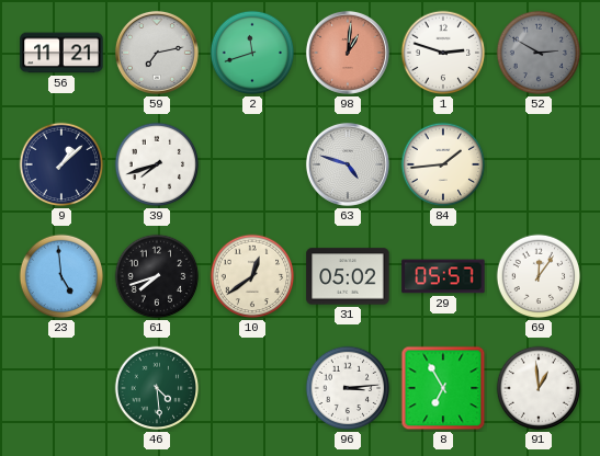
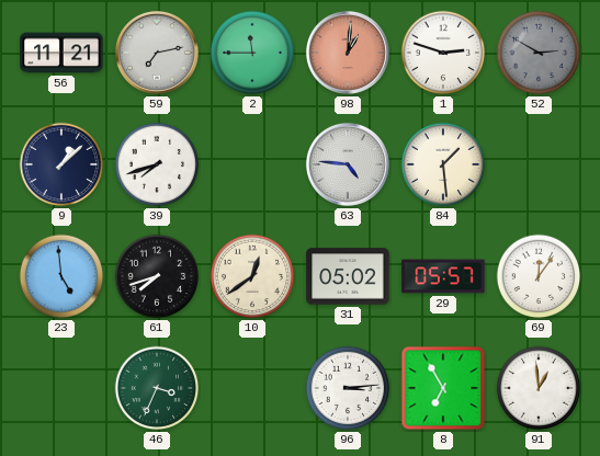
2: 11:42 -> 11:45 (252, 53)
63: 4:48 -> 4:46 (348, 164)
84: 1:44 -> 1:29 (443, 164)
46: 4:29 -> 3:34 (157, 388)
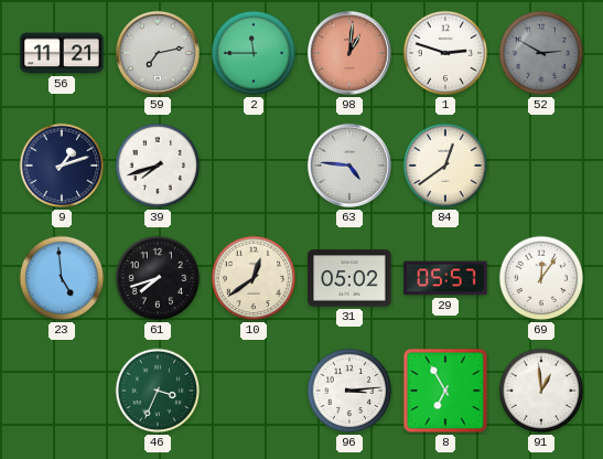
9: 1:08 -> 1:12 (62, 166)
84: 1:29 -> 12:39 (445, 166)
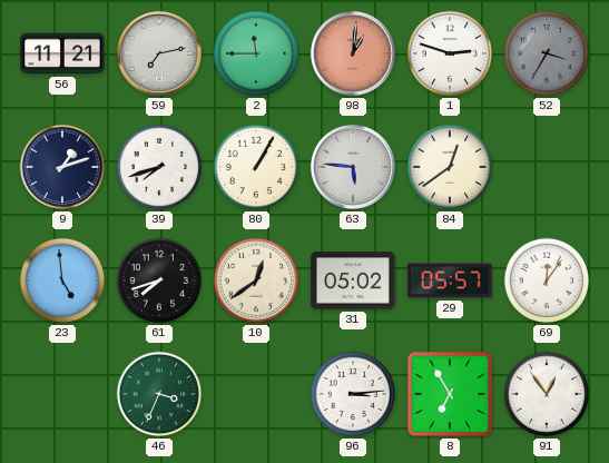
52: 2:50 -> 3:35 (547, 53)
80: none -> 1:05 (256, 167)
63: 4:46 -> 5:46 (353, 167)
91: 12:59 -> 12:54 (547, 394)
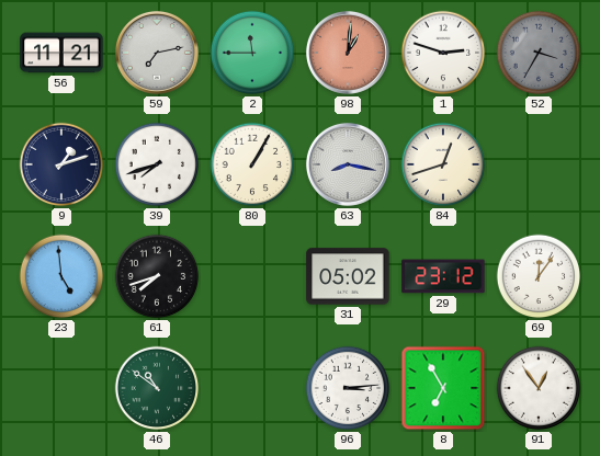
63: 5:46 -> 8:17 (348, 164)
84: 12:39 -> 12:42 (443, 164)
10: 12:39 -> none (256, 280)
29: 05:57 -> 23:12 (443, 276)
46: 3:34 -> 10:51 (157, 388)
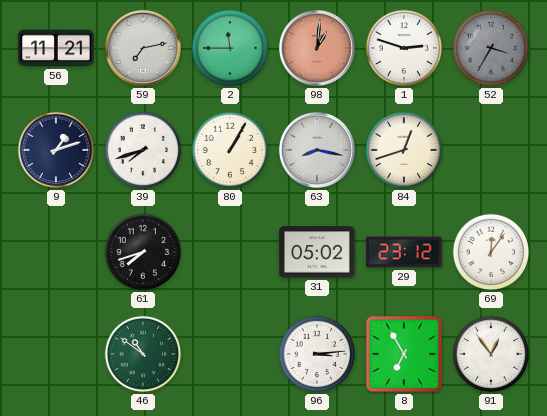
23: 4:59 -> none (61, 276)
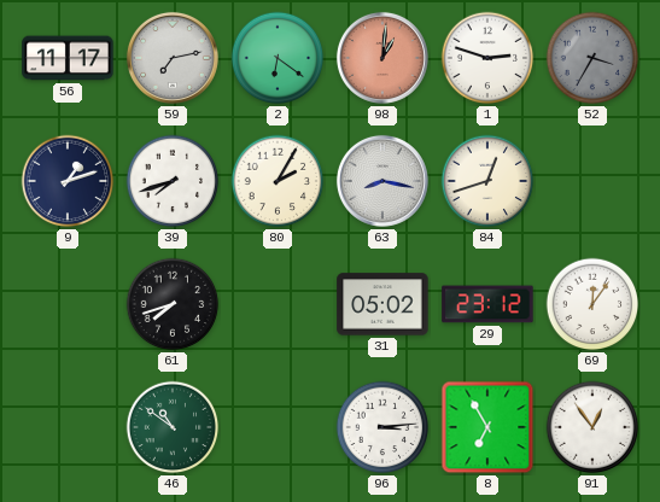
56: 11:21 -> 11:17 (68, 58)
2: 11:45 -> 6:21 (278, 58)
80: 1:05 -> 2:05 (278, 181)
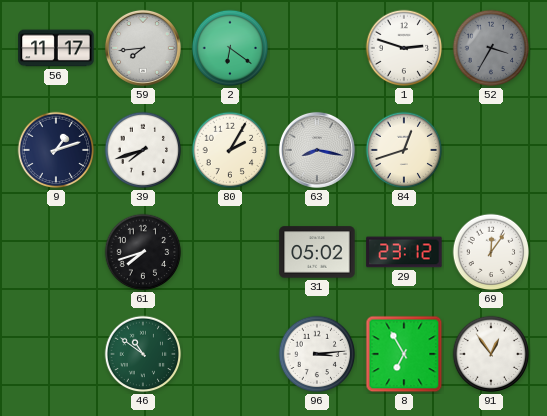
59: 7:13 -> 7:44 (143, 48)
98: 1:01 -> none (382, 58)
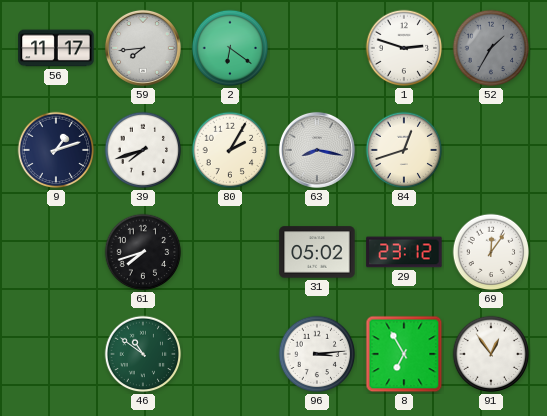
52: 3:35 -> 1:35 (491, 48)
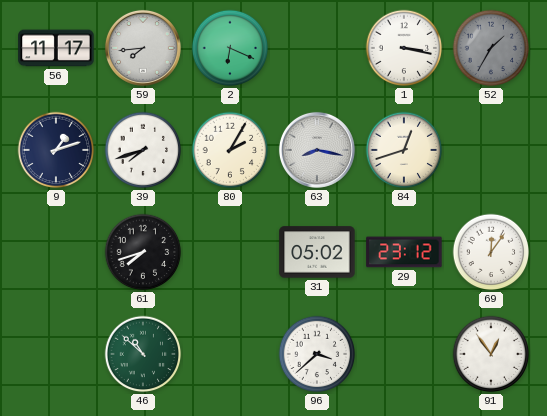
2: 6:21 -> 6:19 (230, 48)
1: 2:48 -> 3:17 (404, 48)
46: 10:51 -> 10:52 (143, 354)
96: 3:14 -> 3:38 (317, 354)
8: 6:55 -> none (404, 354)
